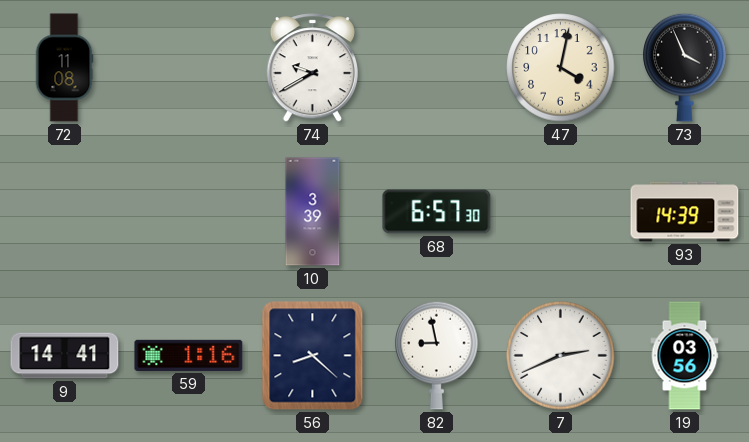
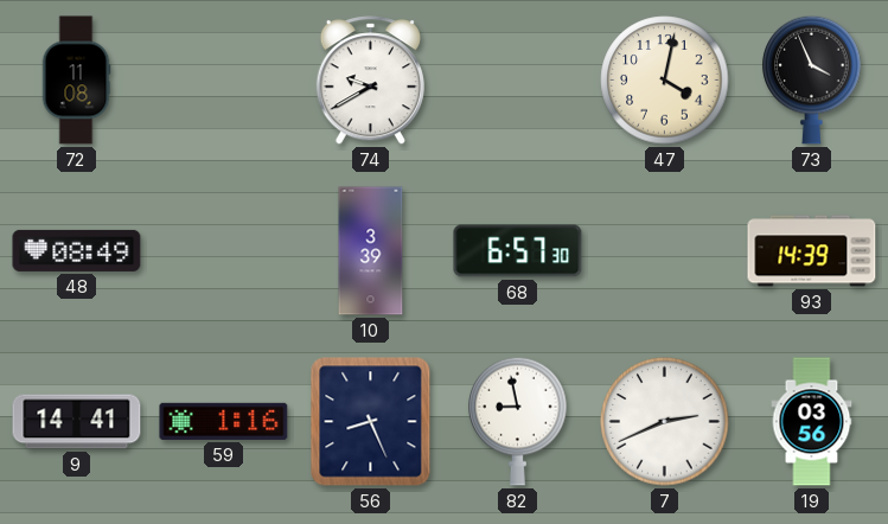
48: none -> 08:49 (77, 250)
56: 8:22 -> 8:26 (371, 422)
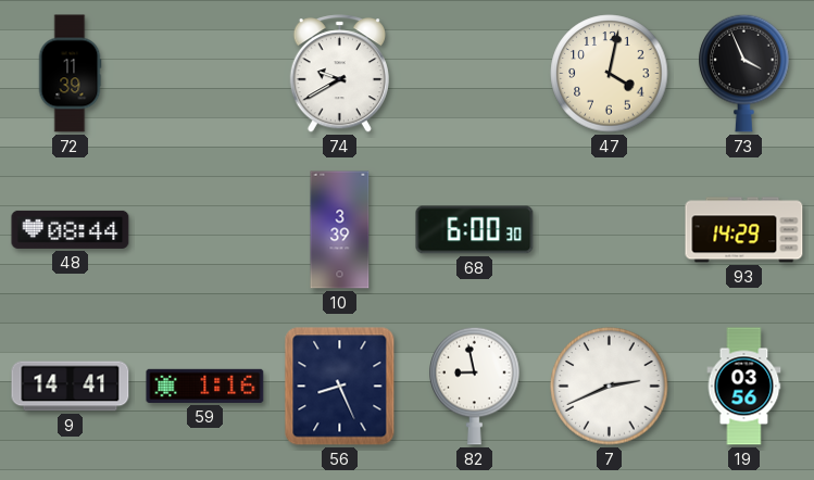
72: 11:08 -> 11:39 (70, 74)
48: 08:49 -> 08:44 (71, 229)
68: 6:57 -> 6:00 (475, 230)
93: 14:39 -> 14:29 (744, 230)
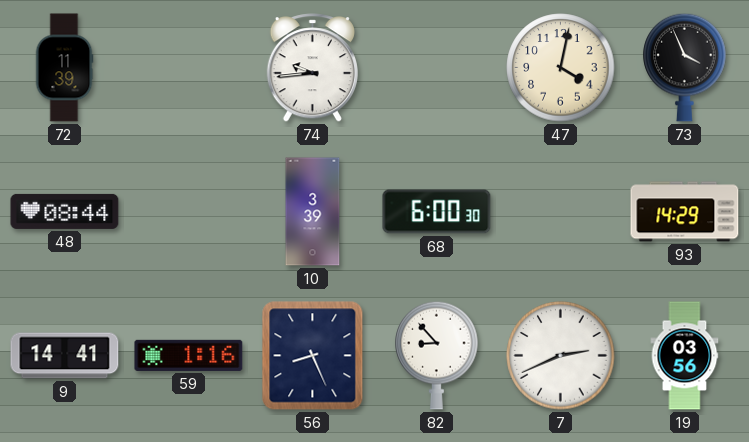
74: 9:40 -> 9:44 (312, 68)
82: 8:58 -> 8:53 (437, 355)
